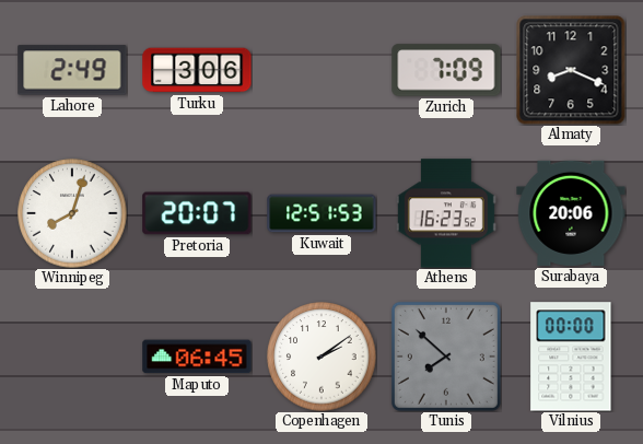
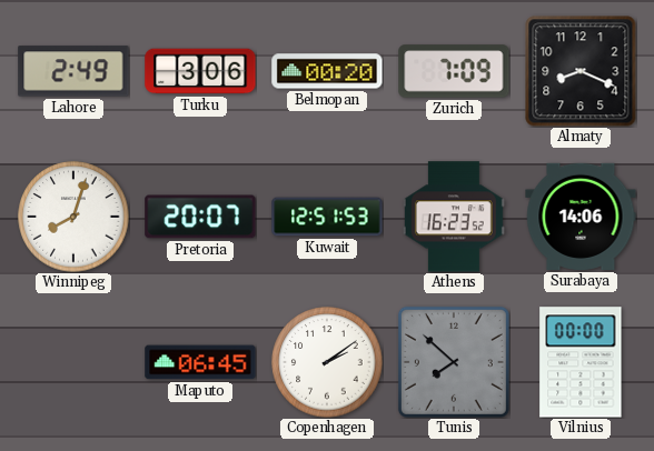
Belmopan: none -> 00:20 (327, 71)
Surabaya: 20:06 -> 14:06 (581, 217)
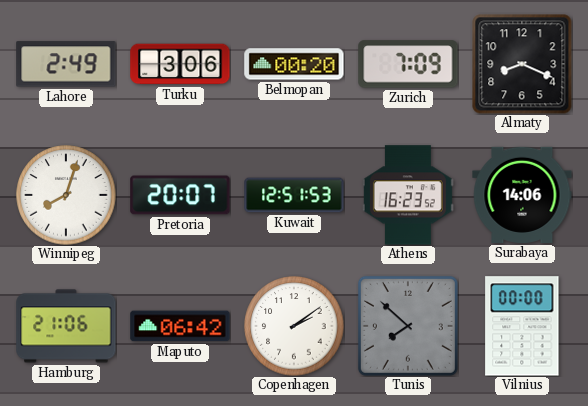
Hamburg: none -> 21:06 (66, 326)
Maputo: 06:45 -> 06:42 (180, 326)
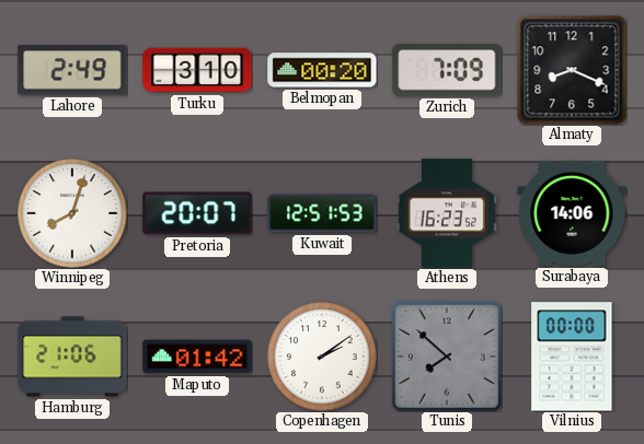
Turku: 3:06 -> 3:10 (197, 70)
Maputo: 06:42 -> 01:42 (197, 357)
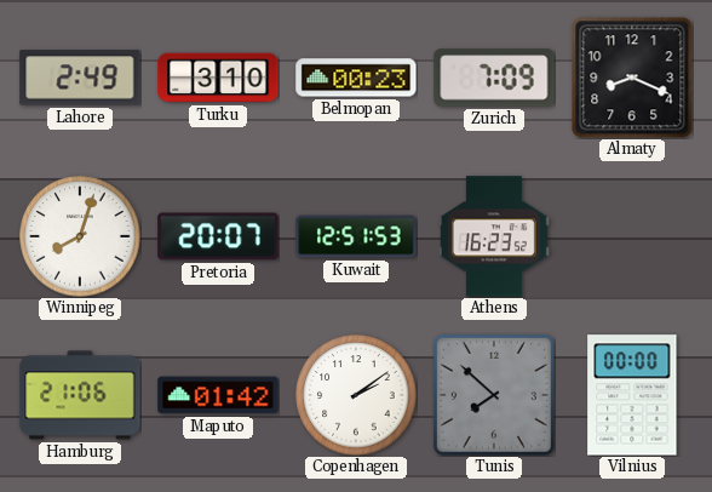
Belmopan: 00:20 -> 00:23 (356, 78)
Surabaya: 14:06 -> none (572, 213)
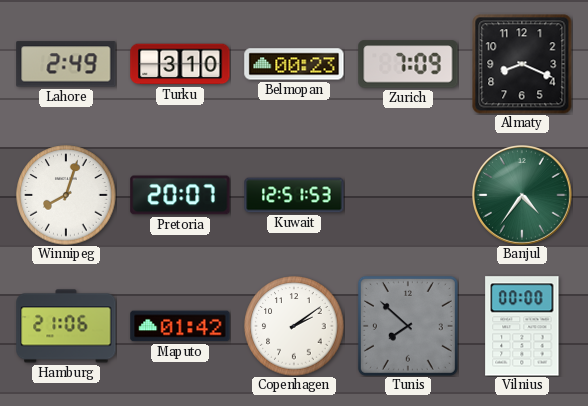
Athens: 16:23 -> none (494, 236)
Banjul: none -> 4:36 (523, 196)
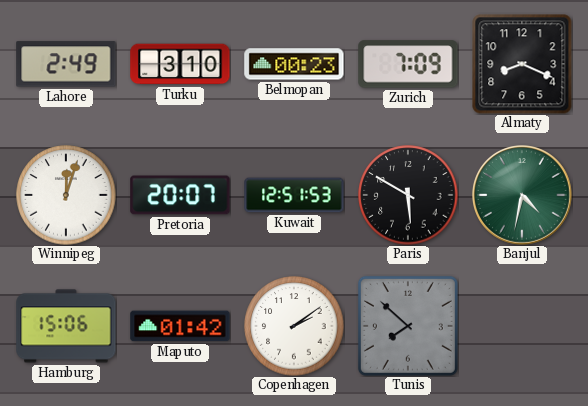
Winnipeg: 8:03 -> 12:03 (66, 195)
Paris: none -> 5:50 (408, 195)
Banjul: 4:36 -> 4:32 (523, 196)
Hamburg: 21:06 -> 15:06 (66, 326)
Vilnius: 00:00 -> none (522, 326)
